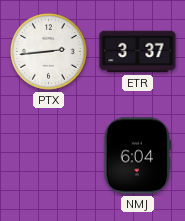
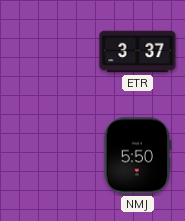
PTX: 2:44 -> none (49, 52)
NMJ: 6:04 -> 5:50 (137, 156)
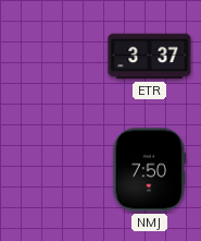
NMJ: 5:50 -> 7:50 (149, 170)
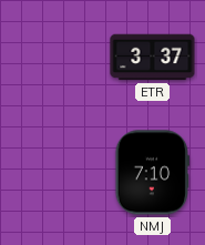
NMJ: 7:50 -> 7:10 (152, 173)
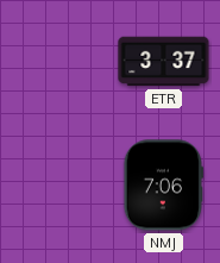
NMJ: 7:10 -> 7:06 (163, 186)
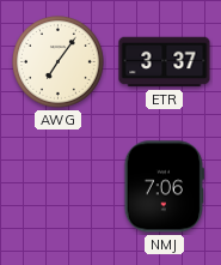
AWG: none -> 7:06 (59, 62)
